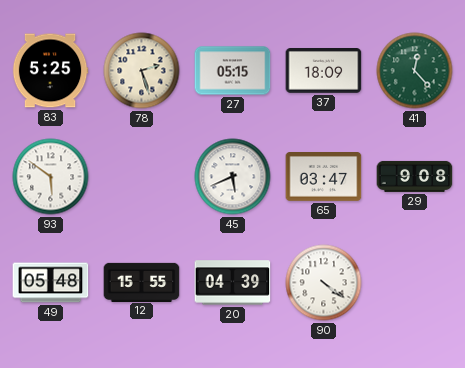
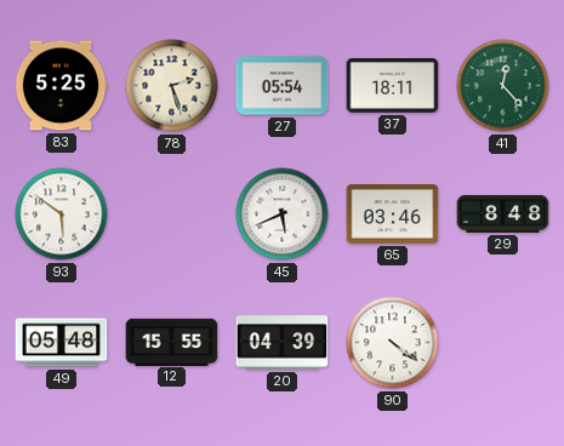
27: 05:15 -> 05:54 (283, 86)
37: 18:09 -> 18:11 (393, 86)
65: 03:47 -> 03:46 (393, 215)
29: 9:08 -> 8:48 (503, 213)
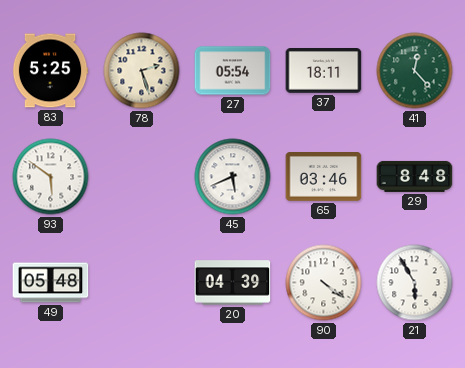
12: 15:55 -> none (172, 342)
21: none -> 5:55 (415, 283)
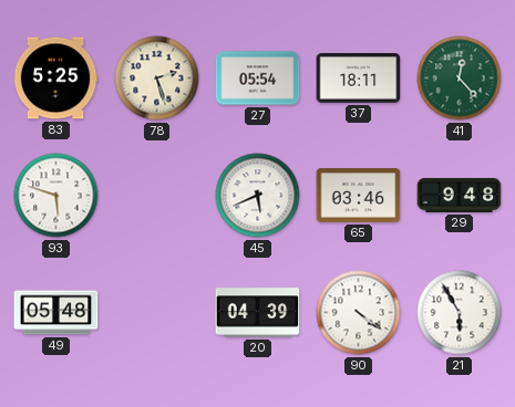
93: 5:51 -> 5:48 (56, 196)
29: 8:48 -> 9:48 (460, 195)
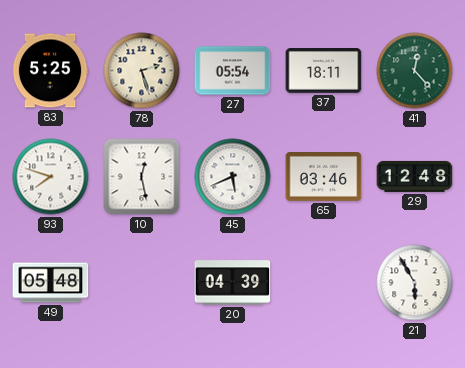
93: 5:48 -> 7:48 (51, 177)
10: none -> 12:28 (142, 177)
29: 9:48 -> 12:48 (415, 176)
90: 4:21 -> none (359, 313)
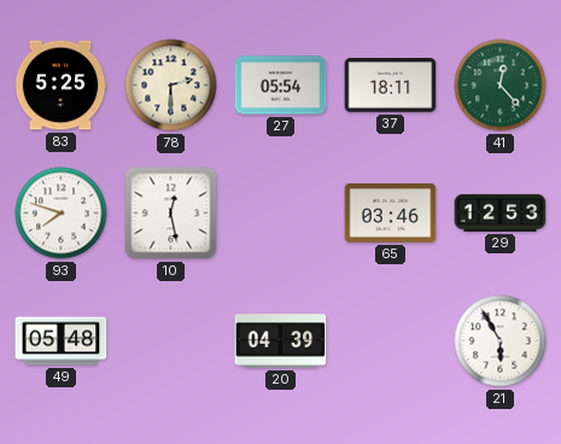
78: 2:27 -> 2:30 (171, 86)
45: 5:41 -> none (233, 177)
29: 12:48 -> 12:53 (501, 212)
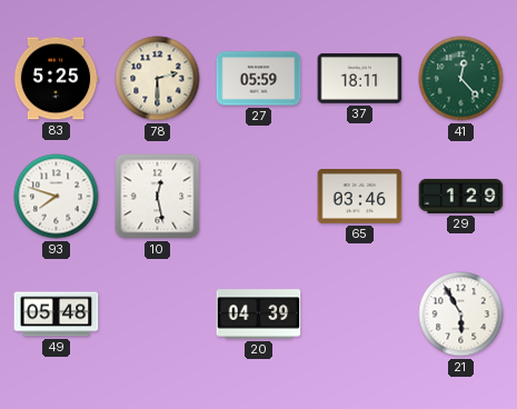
27: 05:54 -> 05:59 (259, 79)
29: 12:53 -> 1:29 (461, 196)
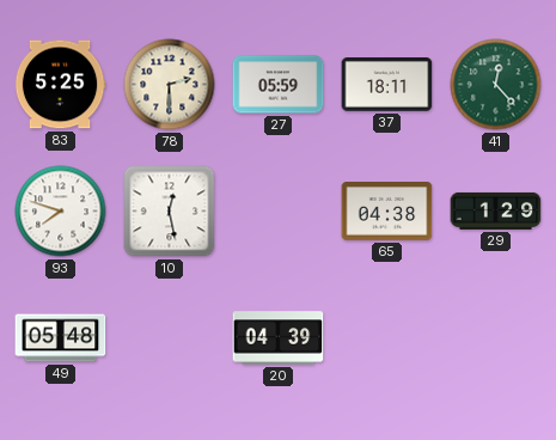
65: 03:46 -> 04:38 (387, 212)
21: 5:55 -> none (461, 315)
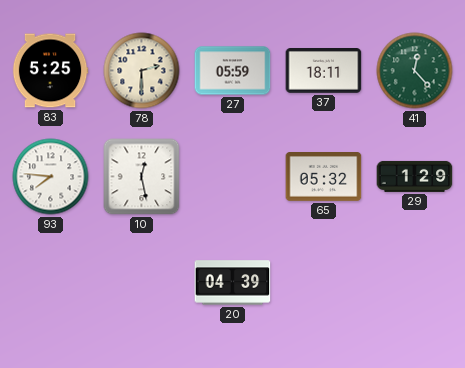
93: 7:48 -> 7:46 (51, 177)
65: 04:38 -> 05:32 (324, 177)
49: 05:48 -> none (61, 338)
